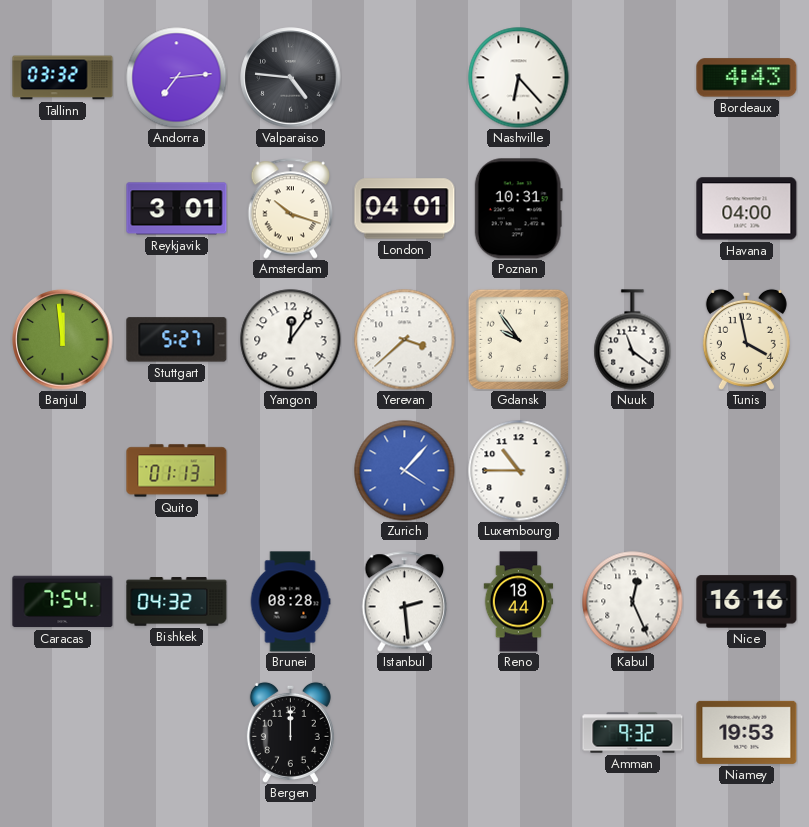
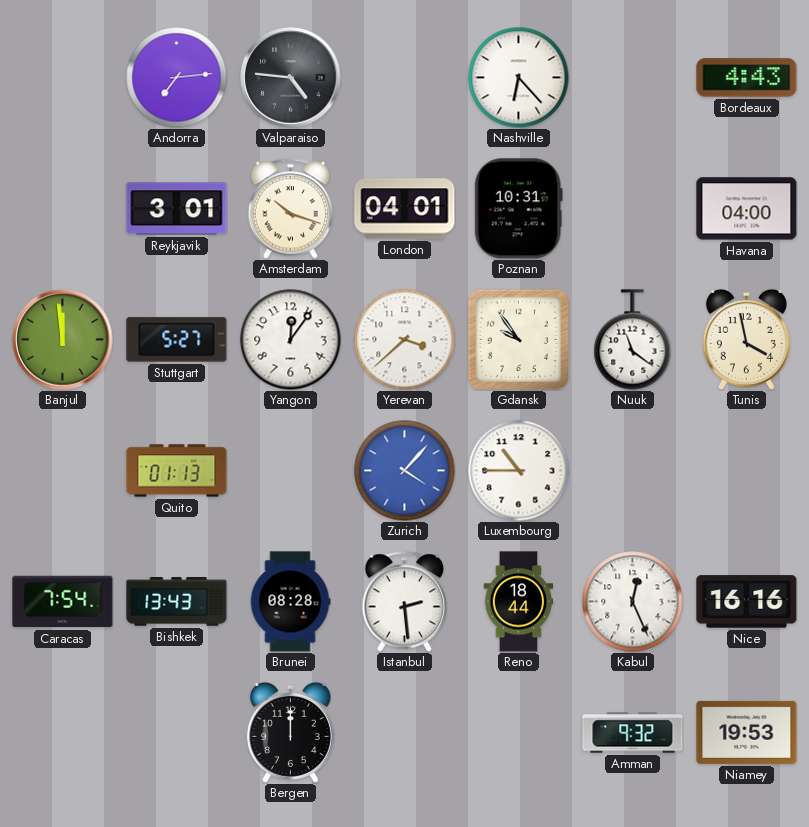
Tallinn: 03:32 -> none (63, 78)
Bishkek: 04:32 -> 13:43 (177, 602)
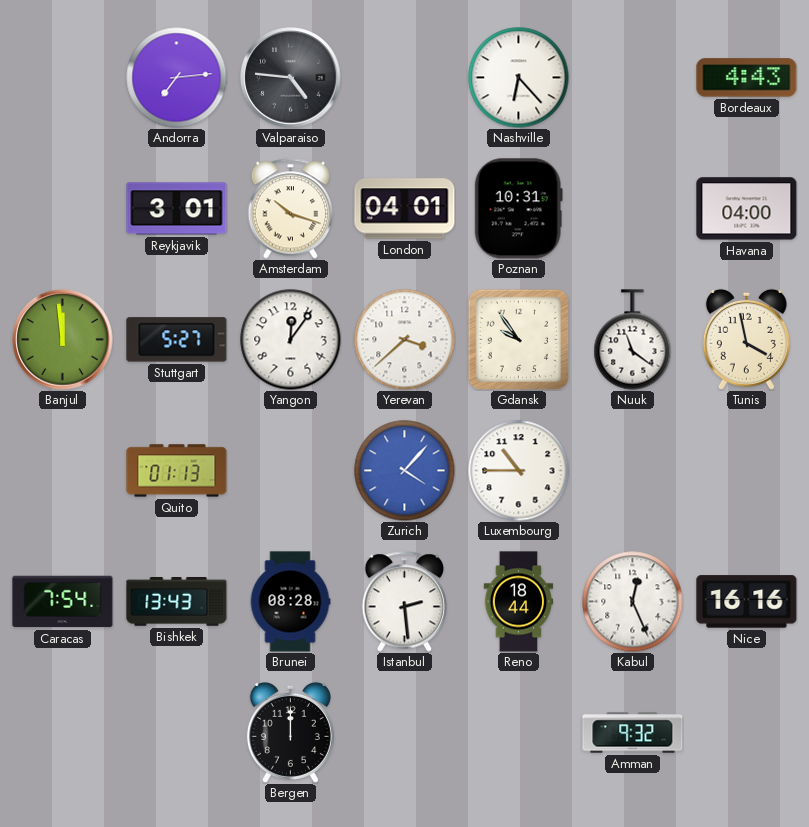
Niamey: 19:53 -> none (747, 732)
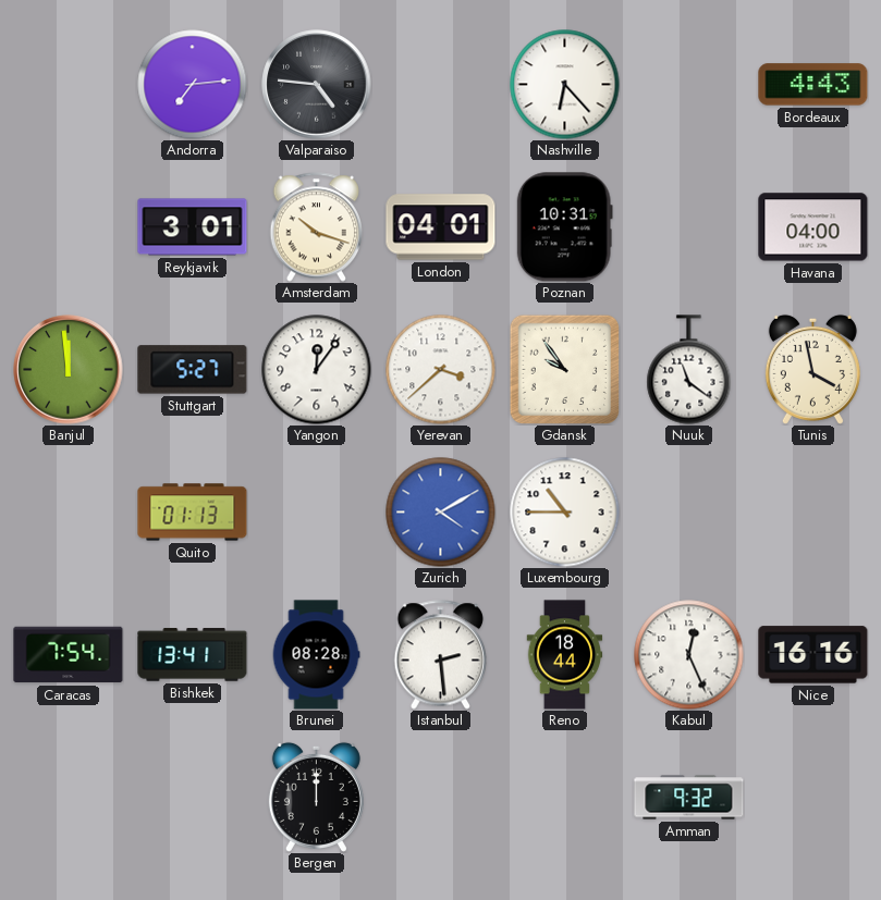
Zurich: 4:07 -> 4:10 (441, 513)
Bishkek: 13:43 -> 13:41 (193, 655)
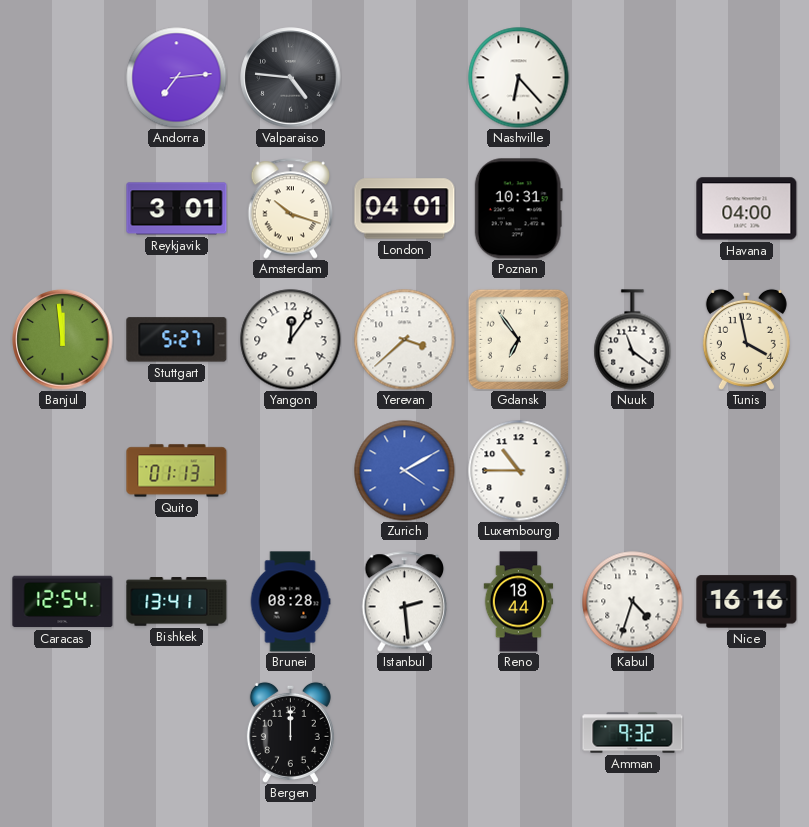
Bordeaux: 4:43 -> none (813, 85)
Gdansk: 9:54 -> 6:54 (518, 339)
Caracas: 7:54 -> 12:54 (63, 602)
Kabul: 12:26 -> 4:33 (633, 602)
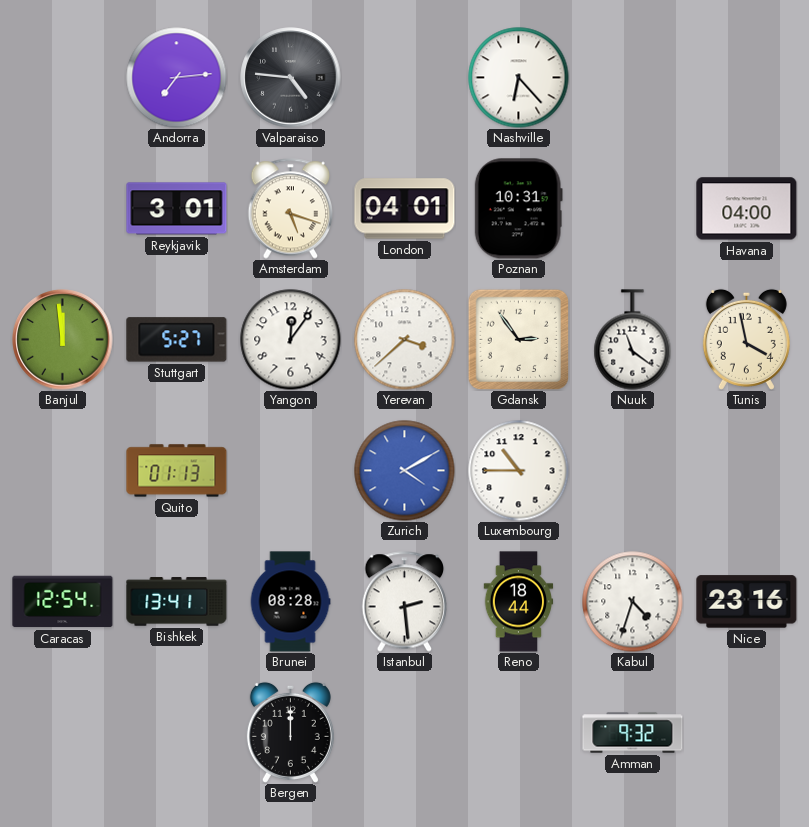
Amsterdam: 10:18 -> 5:18 (291, 209)
Gdansk: 6:54 -> 2:54 (518, 339)
Nice: 16:16 -> 23:16 (747, 602)
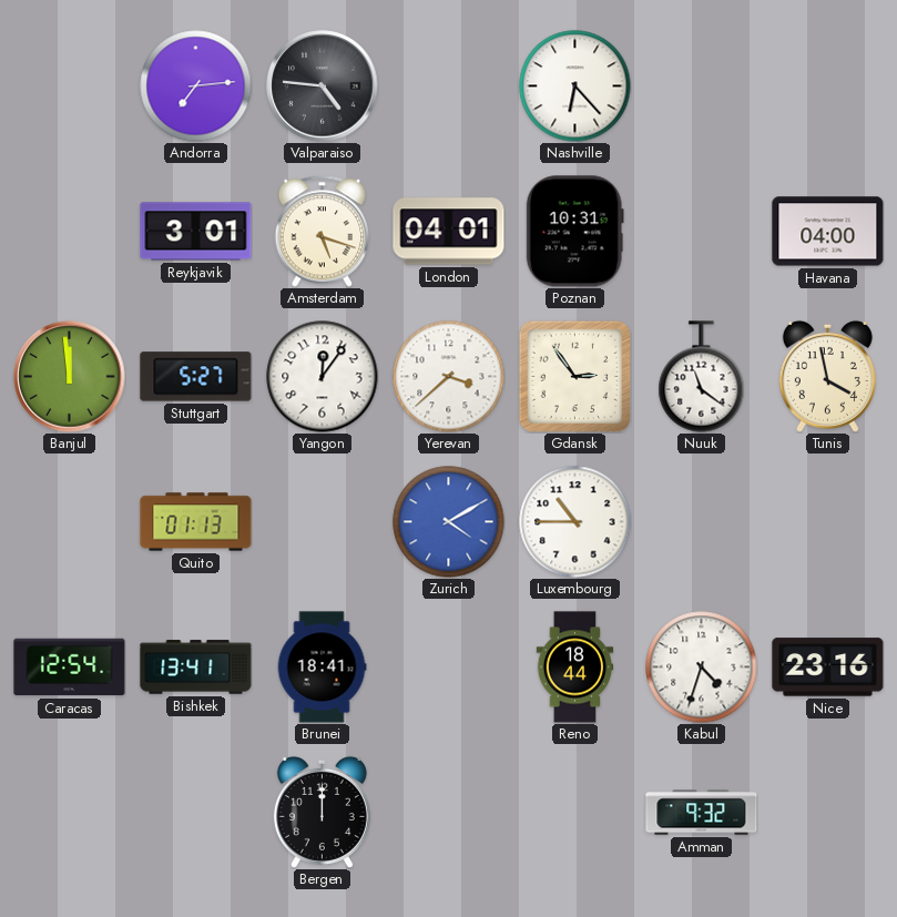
Brunei: 08:28 -> 18:41 (322, 668)
Istanbul: 2:29 -> none (405, 602)
